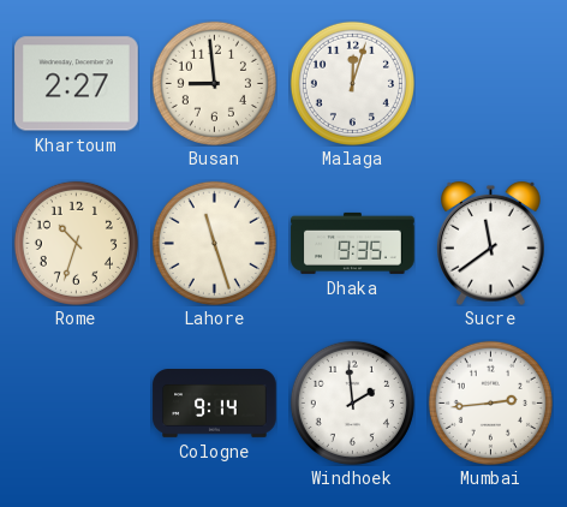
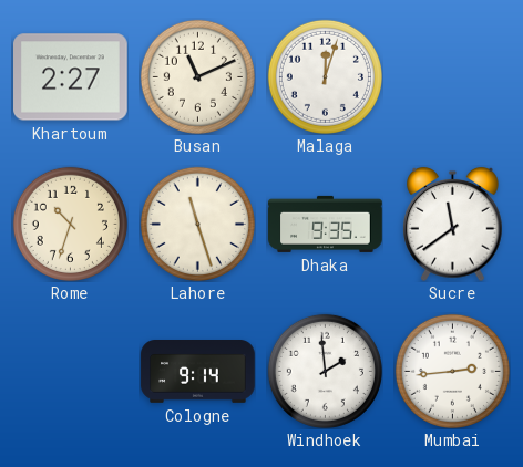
Busan: 8:59 -> 11:11 (197, 76)
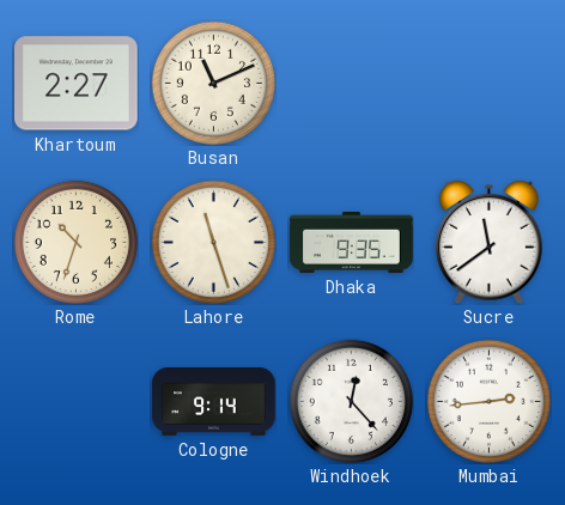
Malaga: 12:03 -> none (325, 76)
Windhoek: 1:59 -> 12:23 (351, 401)
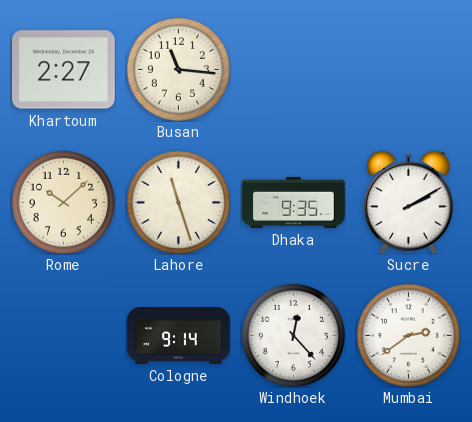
Busan: 11:11 -> 11:16 (178, 69)
Rome: 10:33 -> 10:08 (63, 202)
Sucre: 11:39 -> 2:10 (409, 202)
Mumbai: 2:44 -> 2:39 (408, 335)
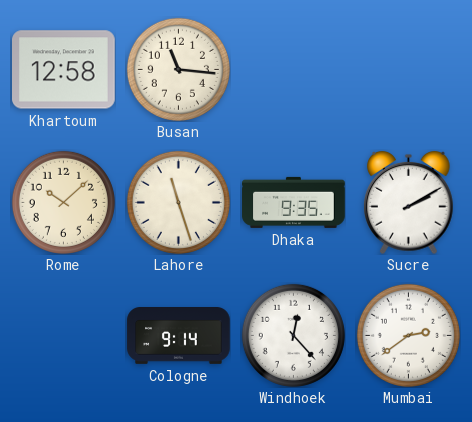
Khartoum: 2:27 -> 12:58 (64, 70)
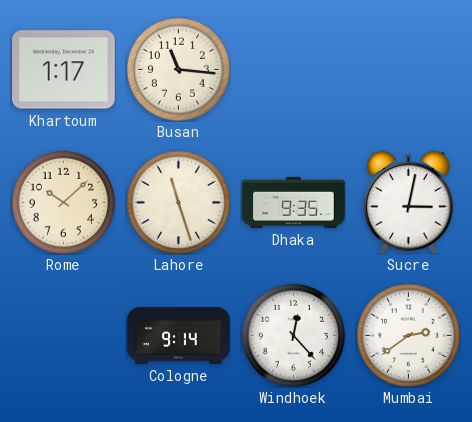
Khartoum: 12:58 -> 1:17 (64, 70)
Sucre: 2:10 -> 3:02 (409, 202)
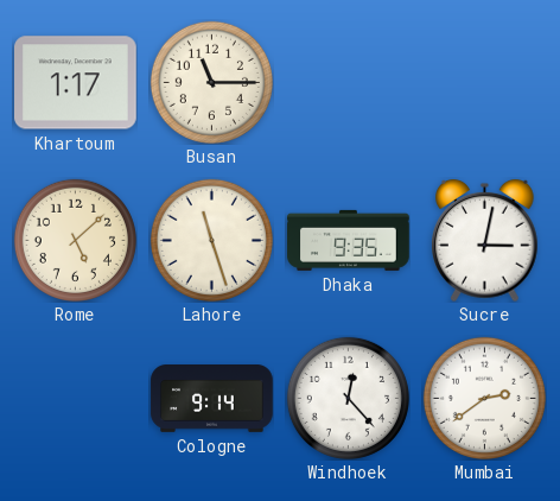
Busan: 11:16 -> 11:15 (211, 82)
Rome: 10:08 -> 5:08 (75, 240)
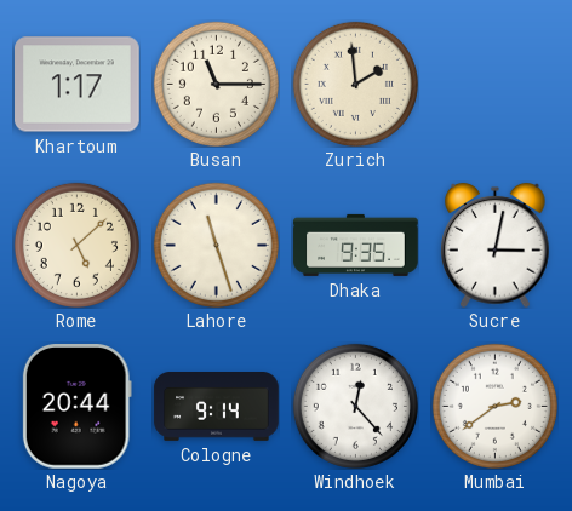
Zurich: none -> 1:59 (355, 84)
Nagoya: none -> 20:44 (76, 407)
